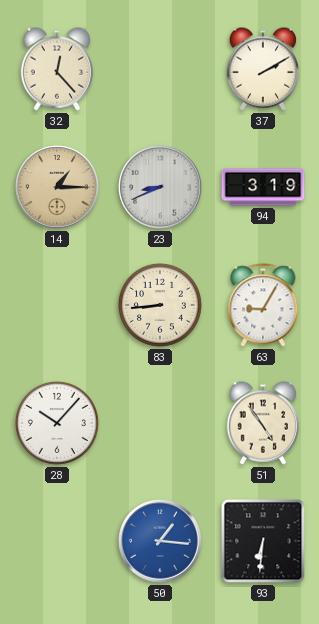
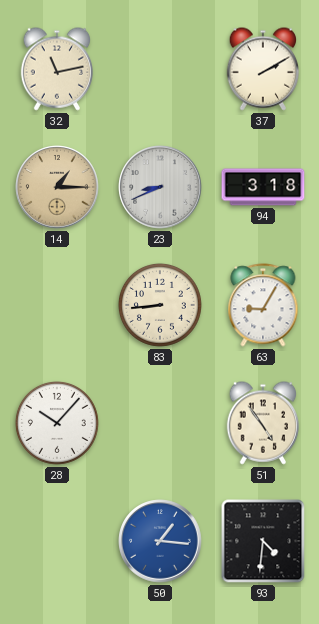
32: 12:23 -> 11:13 (56, 69)
94: 3:19 -> 3:18 (263, 187)
93: 6:31 -> 4:31 (263, 541)
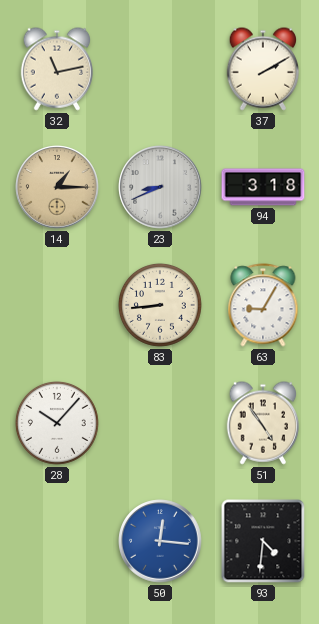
50: 1:16 -> 12:16 (160, 541)
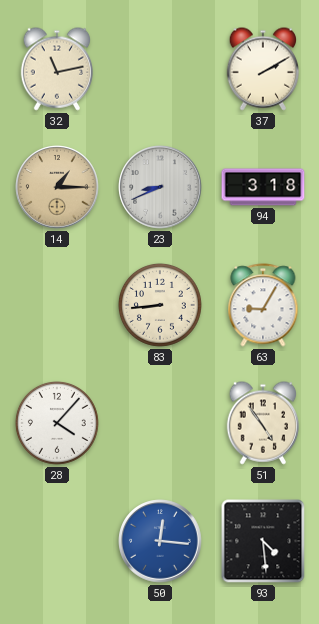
28: 10:07 -> 4:07 (57, 423)
93: 4:31 -> 4:29 (263, 541)
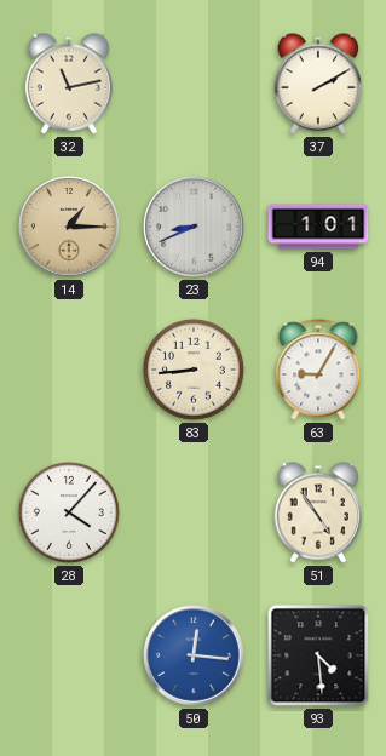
94: 3:18 -> 1:01 (318, 227)
